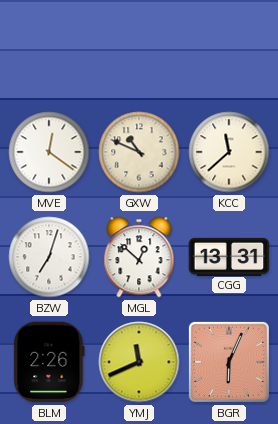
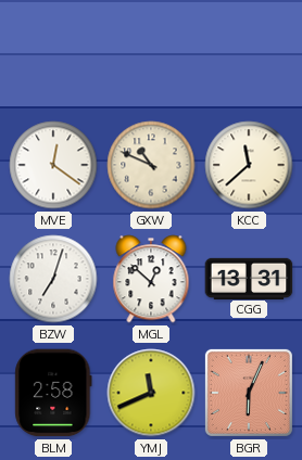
BLM: 2:26 -> 2:58 (53, 393)
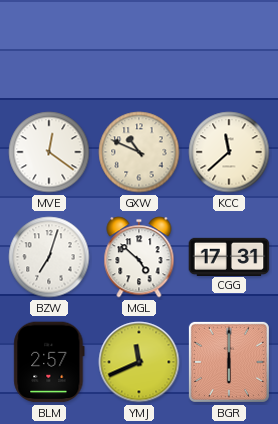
MGL: 12:52 -> 4:52 (139, 257)
CGG: 13:31 -> 17:31 (229, 256)
BLM: 2:58 -> 2:57 (49, 362)
BGR: 6:04 -> 6:00 (229, 362)
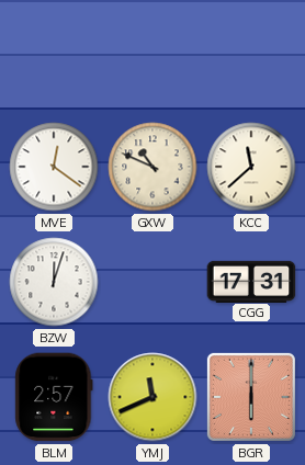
BZW: 7:03 -> 12:03 (54, 282)
MGL: 4:52 -> none (139, 257)
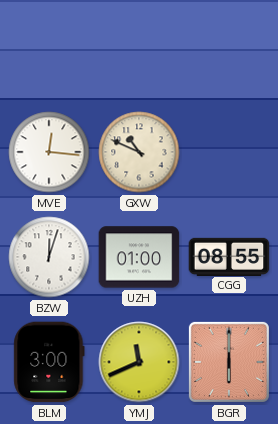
MVE: 12:21 -> 12:16 (49, 152)
KCC: 11:38 -> none (251, 167)
UZH: none -> 01:00 (139, 257)
CGG: 17:31 -> 08:55 (229, 256)
BLM: 2:57 -> 3:00 (49, 362)
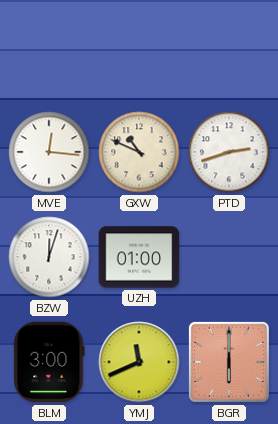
PTD: none -> 2:42 (229, 152)
CGG: 08:55 -> none (229, 256)
